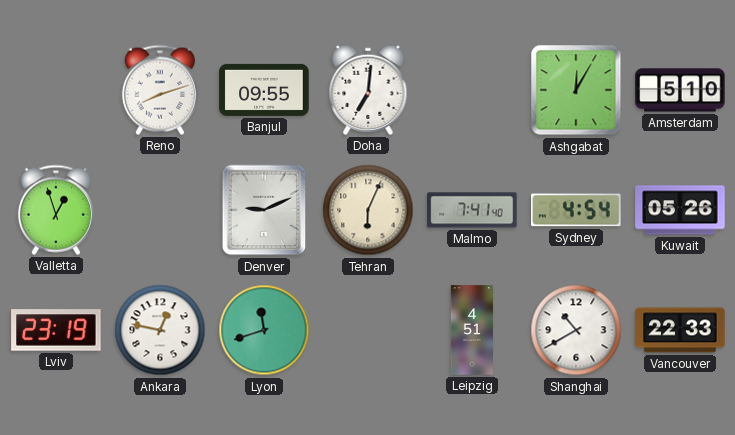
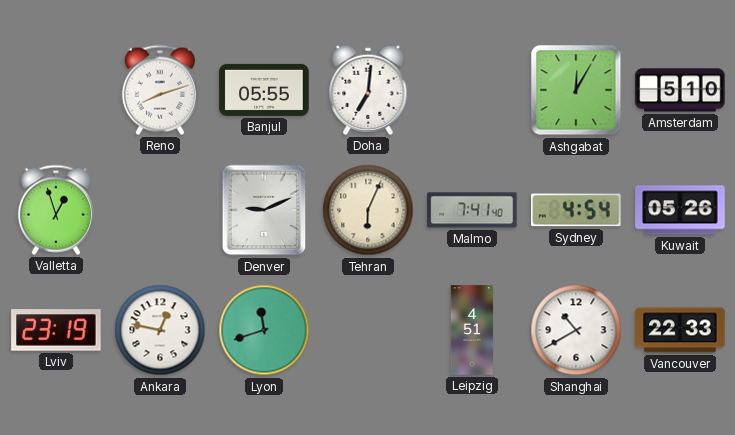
Banjul: 09:55 -> 05:55 (264, 90)
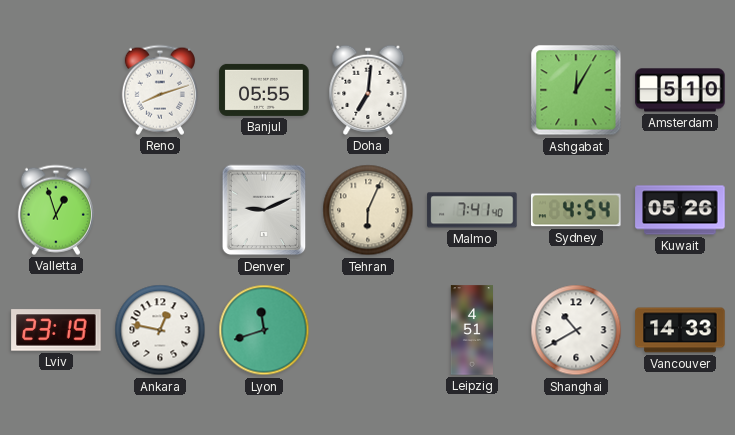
Vancouver: 22:33 -> 14:33 (680, 330)
